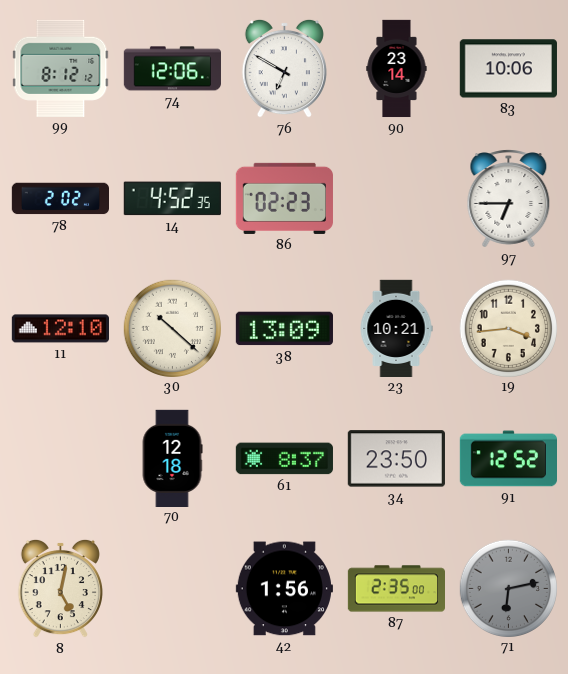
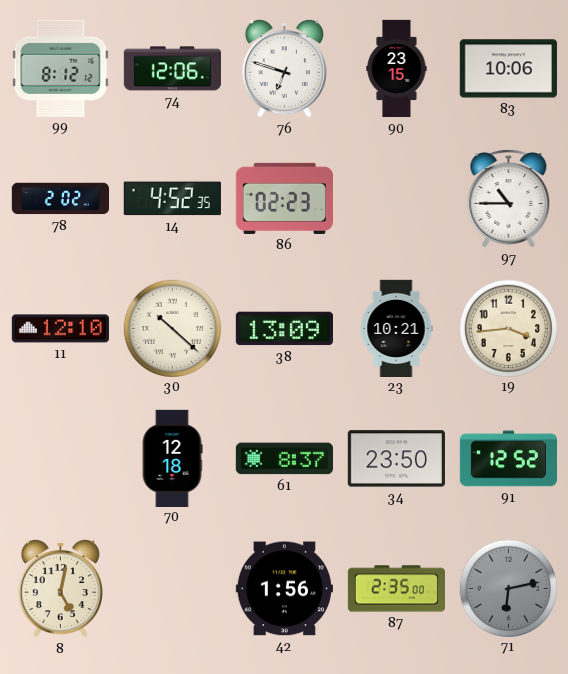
76: 6:50 -> 6:48 (284, 68)
90: 23:14 -> 23:15 (397, 69)
97: 6:45 -> 10:45 (509, 199)
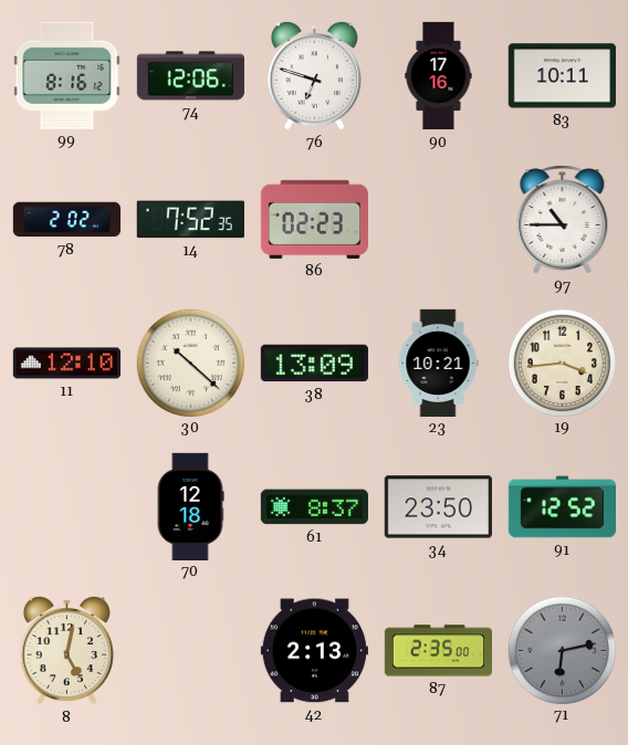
99: 8:12 -> 8:16 (67, 75)
90: 23:15 -> 17:16 (439, 76)
83: 10:06 -> 10:11 (562, 76)
14: 4:52 -> 7:52 (190, 220)
42: 1:56 -> 2:13 (314, 651)
